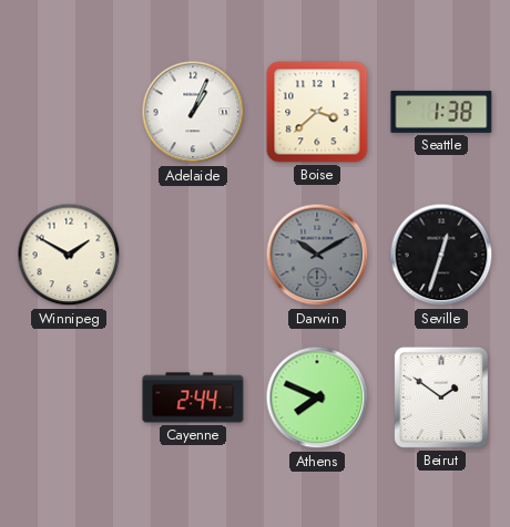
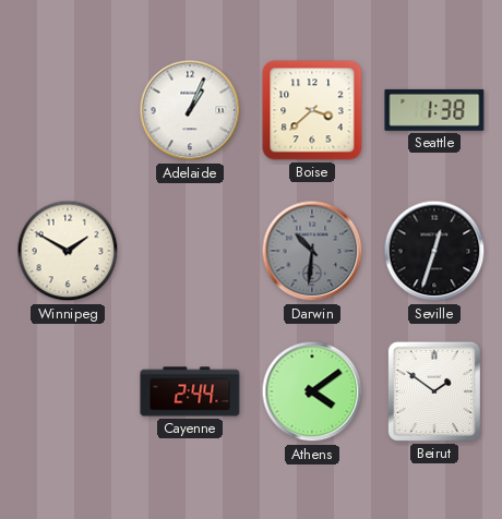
Darwin: 10:10 -> 10:31 (312, 251)
Athens: 7:49 -> 4:09 (312, 391)
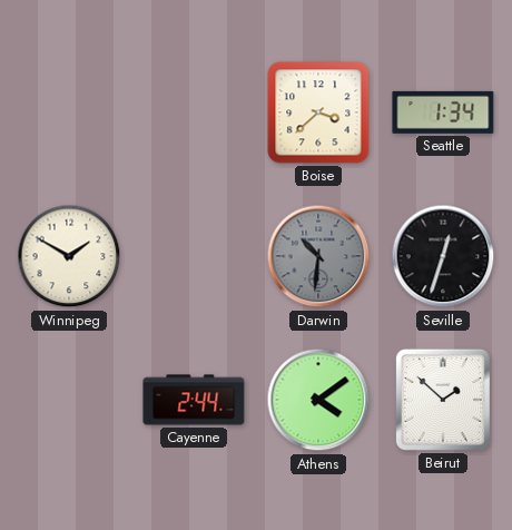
Adelaide: 1:04 -> none (190, 110)
Seattle: 1:38 -> 1:34 (443, 112)
Beirut: 1:51 -> 1:52 (443, 400)
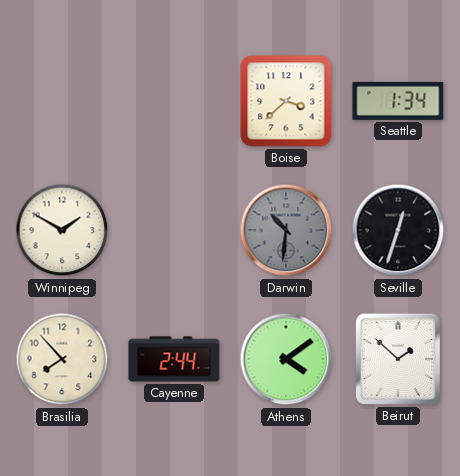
Brasilia: none -> 7:53 (62, 359)
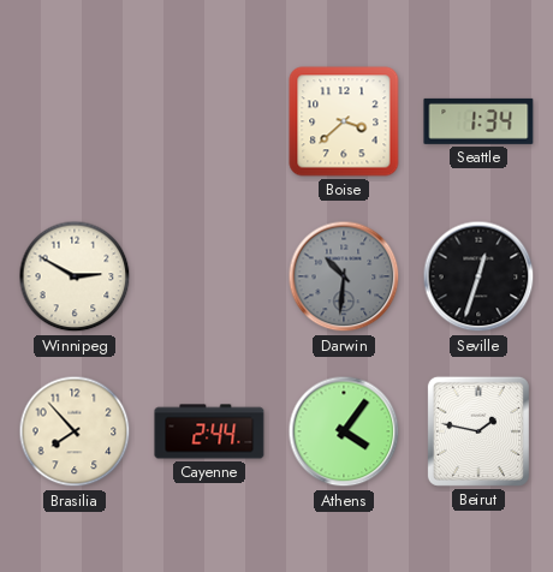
Winnipeg: 1:50 -> 2:50 (75, 276)
Athens: 4:09 -> 4:06 (344, 431)
Beirut: 1:52 -> 1:47 (478, 431)
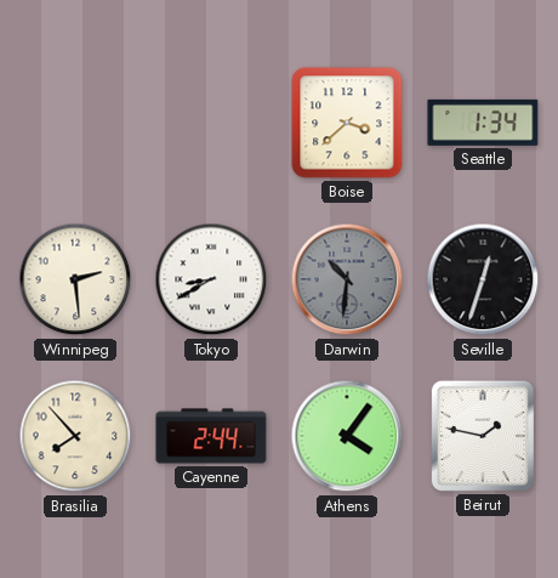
Winnipeg: 2:50 -> 2:29 (75, 279)
Tokyo: none -> 8:40 (211, 279)
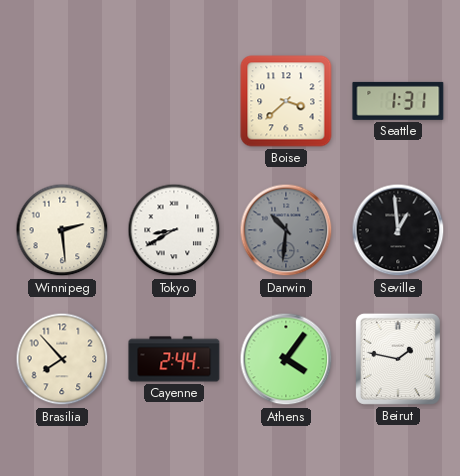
Seattle: 1:34 -> 1:31 (398, 101)
Seville: 12:33 -> 12:59 (398, 230)
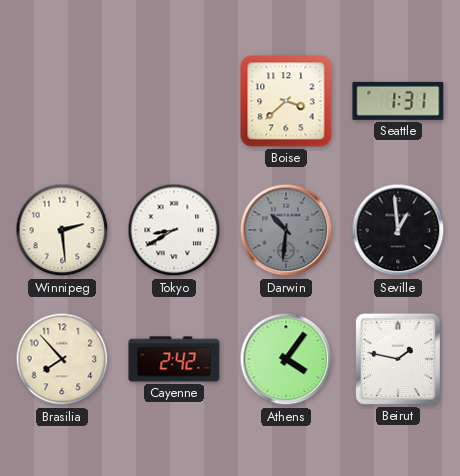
Cayenne: 2:44 -> 2:42 (174, 359)
